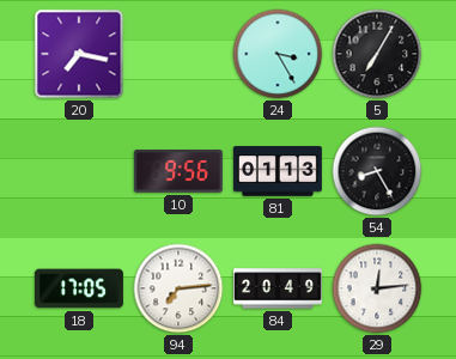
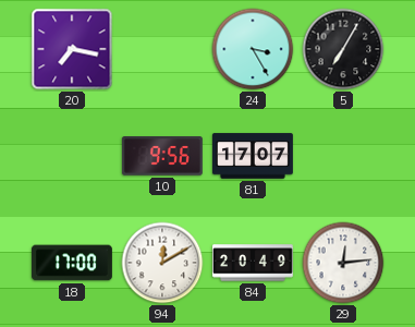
81: 01:13 -> 17:07 (253, 156)
54: 8:25 -> none (377, 171)
18: 17:05 -> 17:00 (72, 263)
94: 7:14 -> 12:10 (162, 263)
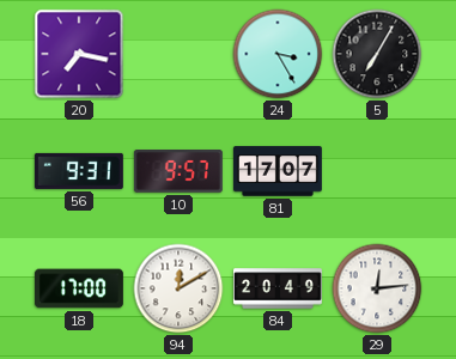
56: none -> 9:31 (79, 171)
10: 9:56 -> 9:57 (178, 171)
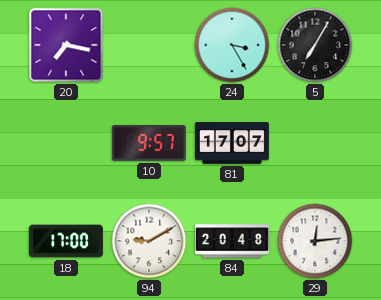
56: 9:31 -> none (79, 171)
94: 12:10 -> 9:10 (149, 241)
84: 20:49 -> 20:48 (232, 241)
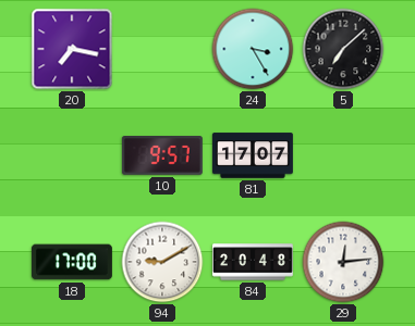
5: 7:05 -> 7:08 (343, 49)
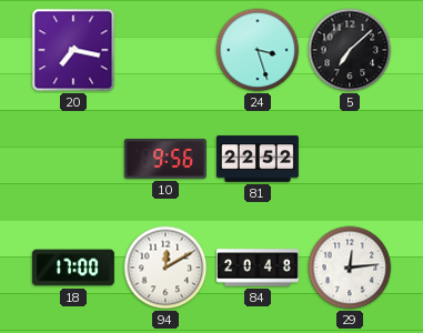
24: 3:25 -> 3:27 (258, 50)
10: 9:57 -> 9:56 (165, 159)
81: 17:07 -> 22:52 (258, 159)
94: 9:10 -> 12:10 (165, 268)
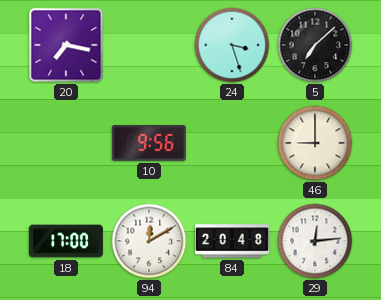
81: 22:52 -> none (258, 159)
46: none -> 9:00 (315, 143)
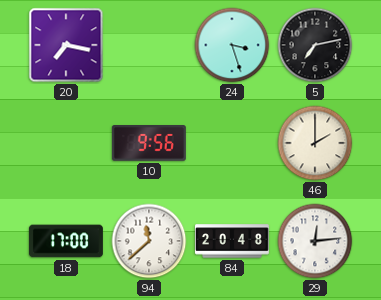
5: 7:08 -> 7:13 (315, 45)
46: 9:00 -> 2:00 (315, 143)
94: 12:10 -> 11:38 (149, 241)
